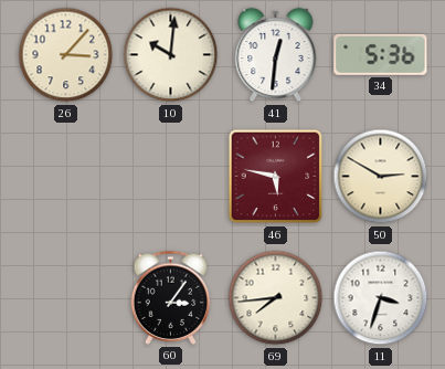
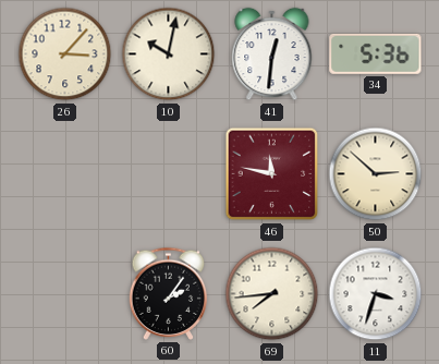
10: 10:01 -> 10:02 (169, 54)
46: 5:47 -> 11:47 (272, 174)
50: 2:50 -> 2:52 (376, 174)
60: 3:06 -> 2:06 (169, 293)
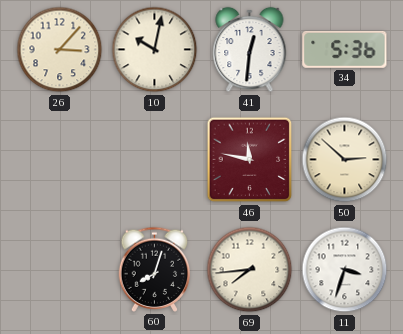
60: 2:06 -> 8:03 (155, 269)
